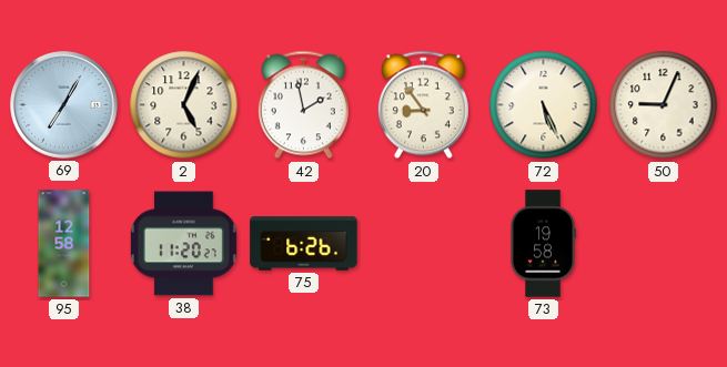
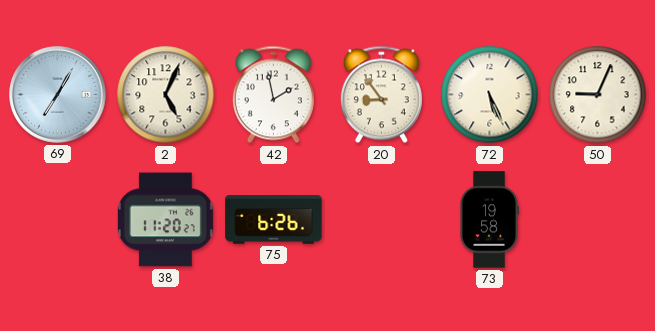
95: 12:58 -> none (64, 244)
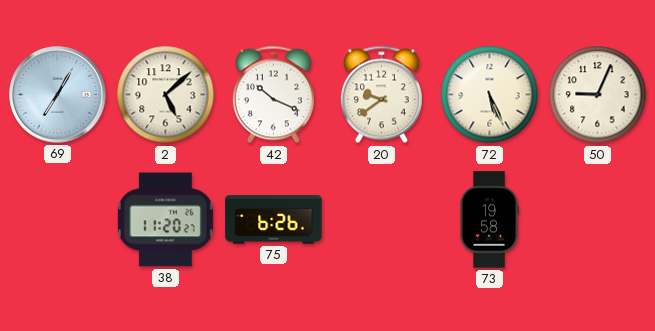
2: 5:04 -> 5:08 (166, 95)
42: 1:58 -> 10:19 (273, 95)
20: 8:54 -> 9:39 (381, 95)
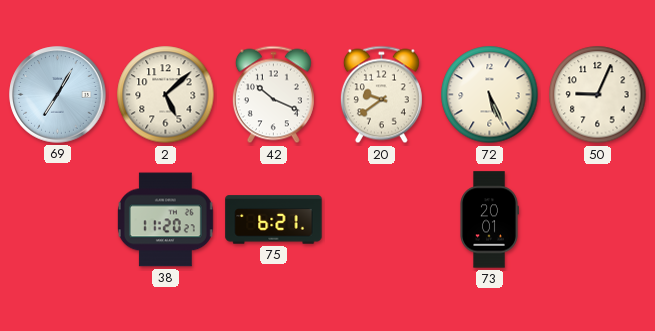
75: 6:26 -> 6:21 (274, 220)
73: 19:58 -> 20:01 (489, 220)
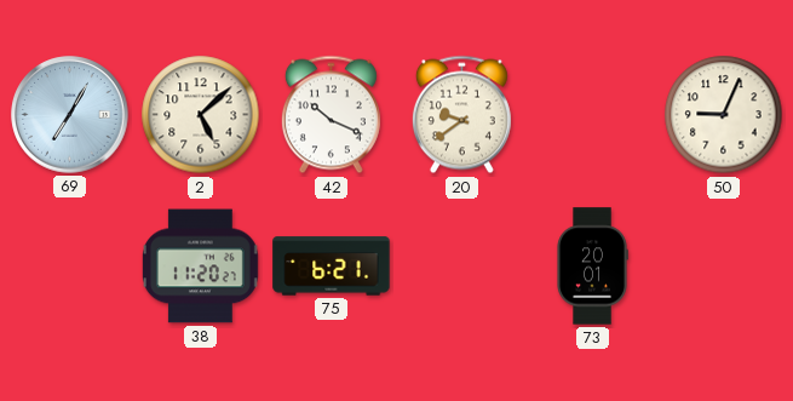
72: 5:26 -> none (490, 95)
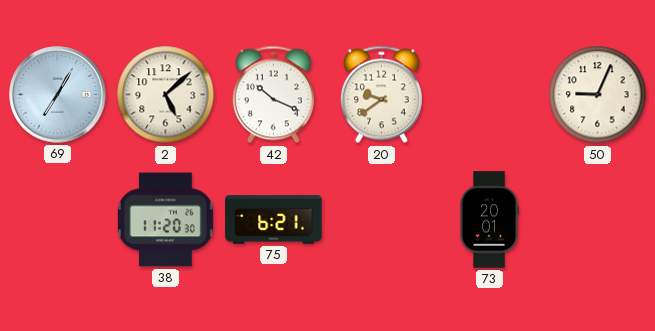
38: 11:20:27 -> 11:20:30 (165, 220)
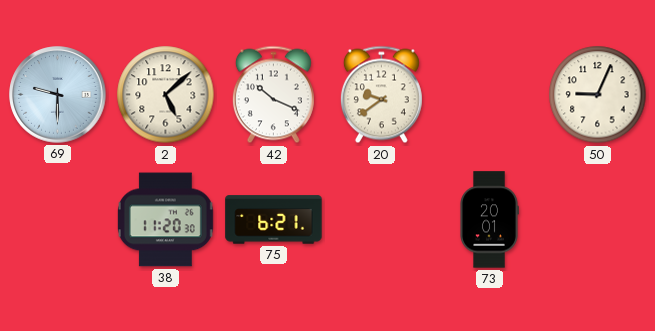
69: 7:05 -> 9:30 (58, 95)
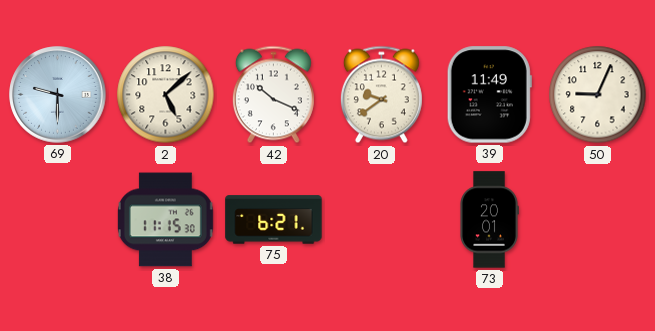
39: none -> 11:49 (489, 95)
38: 11:20 -> 11:15 (165, 220)
